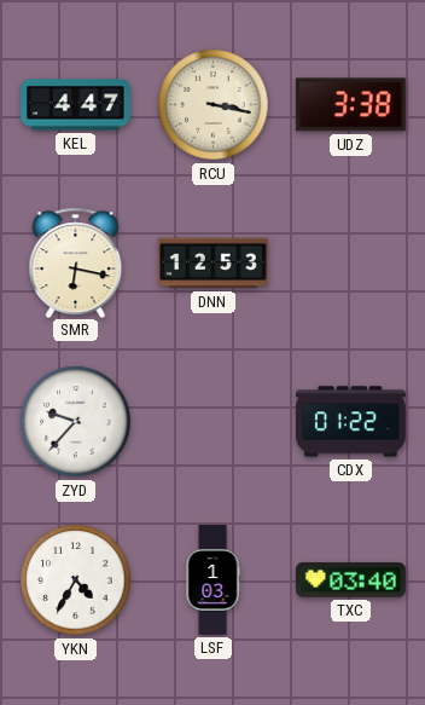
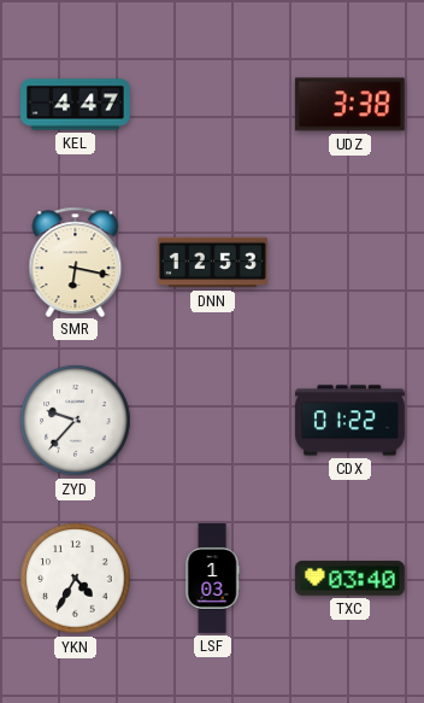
RCU: 3:17 -> none (214, 105)
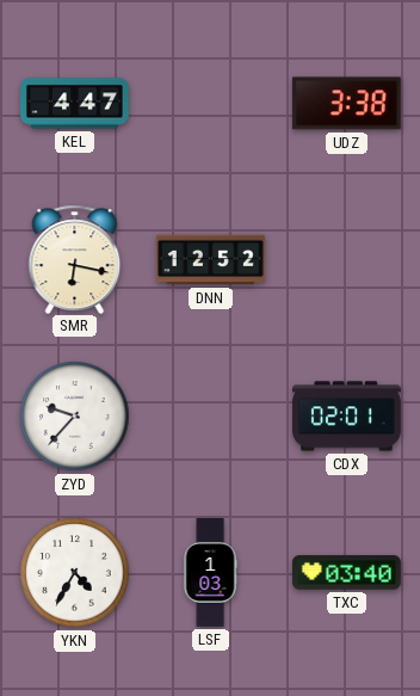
DNN: 12:53 -> 12:52 (211, 260)
CDX: 01:22 -> 02:01 (347, 417)
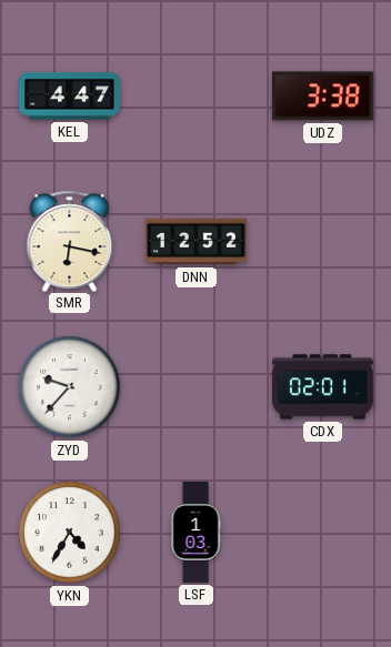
TXC: 03:40 -> none (346, 573)
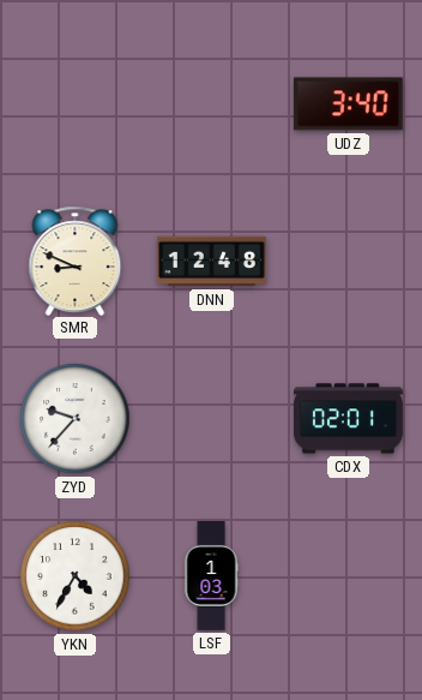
KEL: 4:47 -> none (70, 97)
UDZ: 3:38 -> 3:40 (348, 104)
SMR: 6:17 -> 8:49 (76, 261)
DNN: 12:52 -> 12:48 (212, 262)
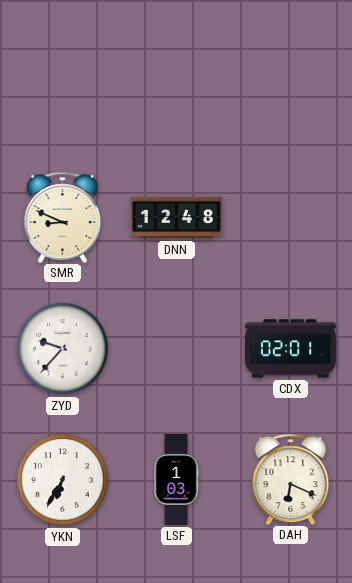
UDZ: 3:40 -> none (348, 104)
YKN: 4:35 -> 6:35 (63, 480)
DAH: none -> 6:19 (291, 479)
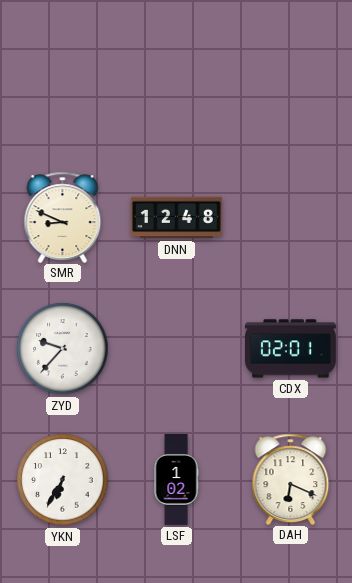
LSF: 1:03 -> 1:02 (176, 480)
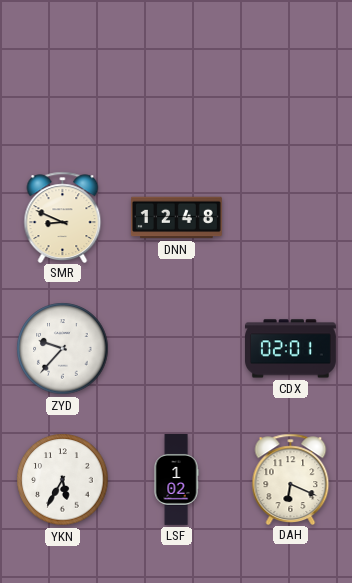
YKN: 6:35 -> 5:35 (63, 480)
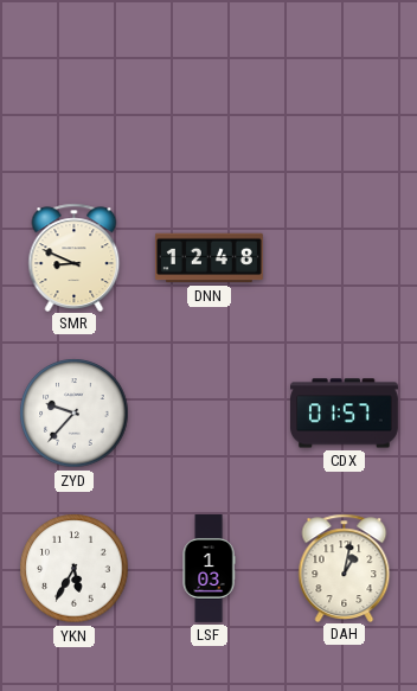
CDX: 02:01 -> 01:57 (345, 414)
LSF: 1:02 -> 1:03 (208, 569)
DAH: 6:19 -> 1:02 (345, 568)
